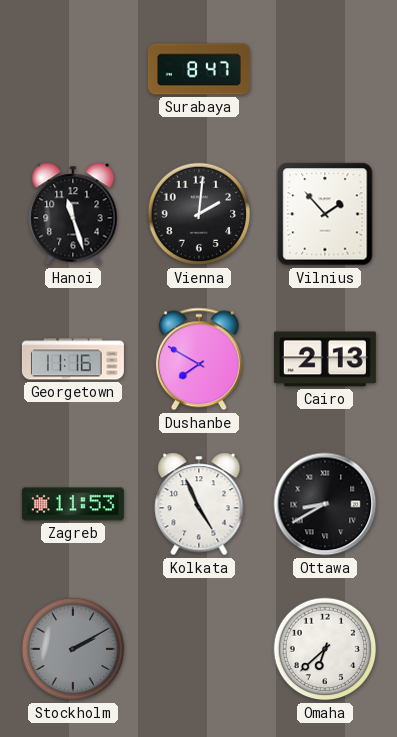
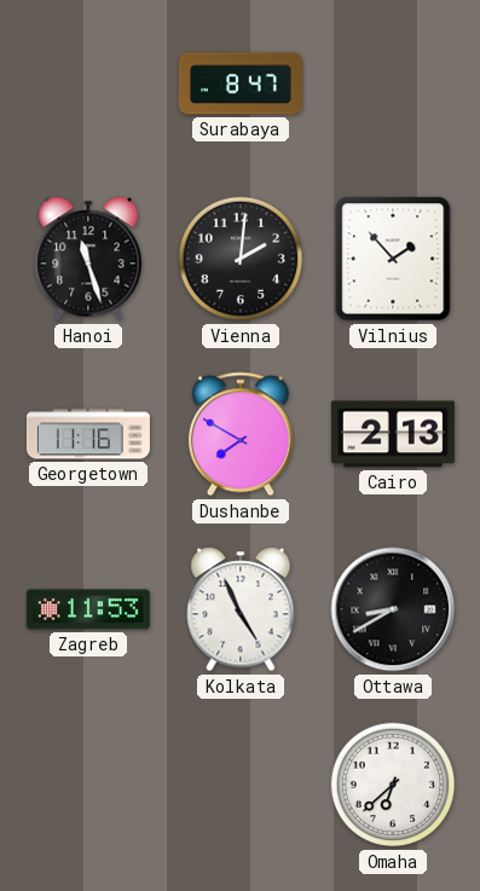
Stockholm: 2:10 -> none (73, 649)
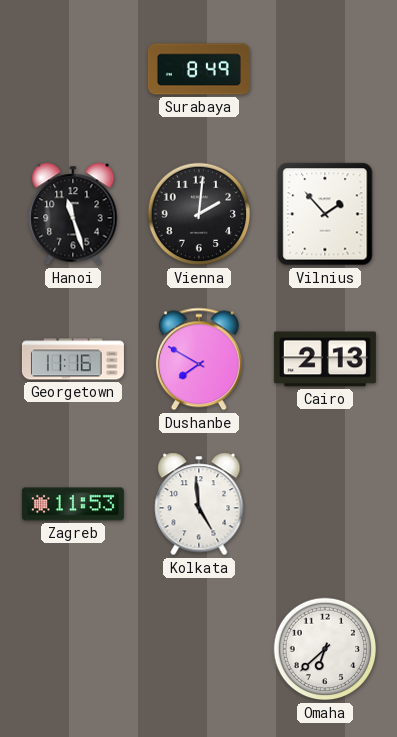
Surabaya: 8:47 -> 8:49 (199, 69)
Kolkata: 4:56 -> 4:59 (199, 504)
Ottawa: 8:40 -> none (393, 609)
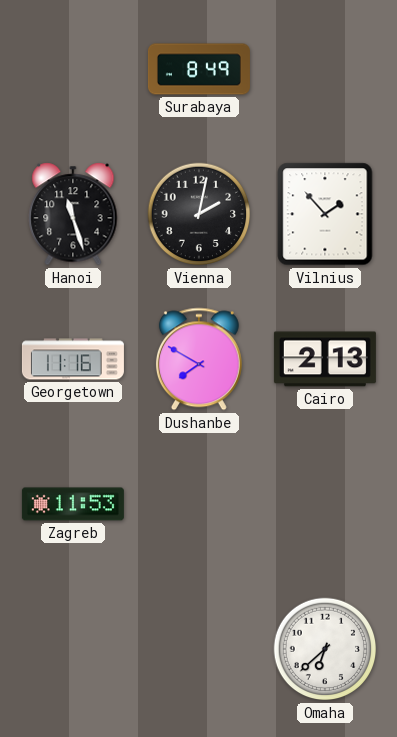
Vienna: 2:01 -> 2:02 (199, 214)
Kolkata: 4:59 -> none (199, 504)
